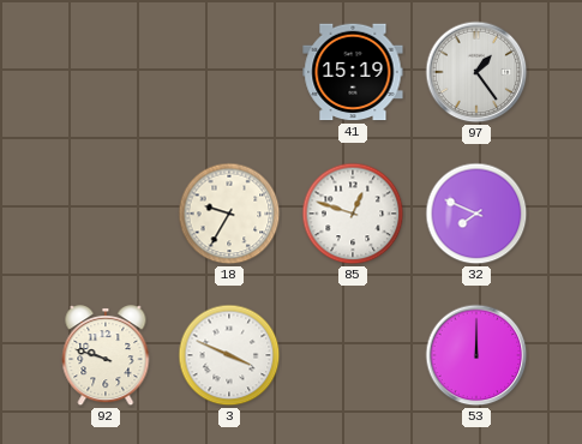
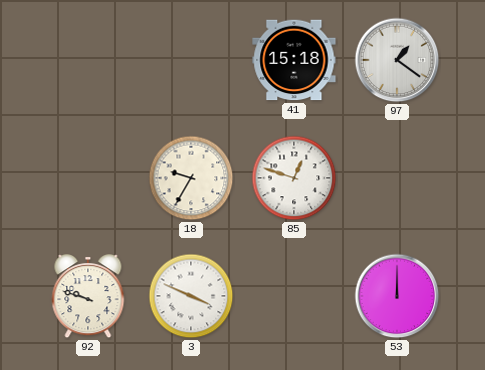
41: 15:19 -> 15:18 (294, 60)
97: 1:24 -> 1:21 (397, 60)
32: 7:49 -> none (476, 214)
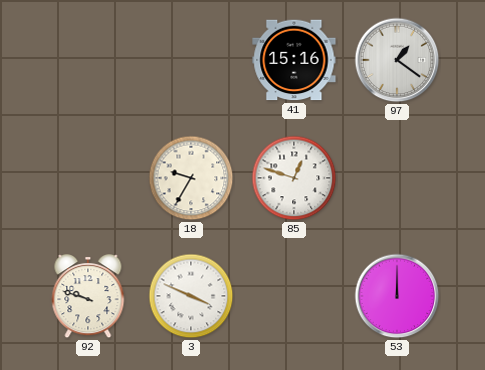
41: 15:18 -> 15:16 (294, 60)
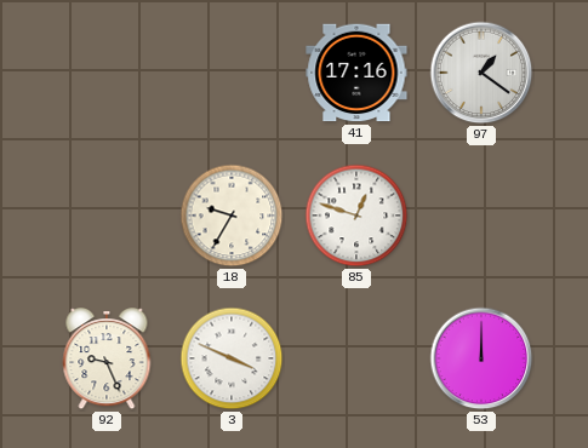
41: 15:16 -> 17:16 (356, 73)
92: 9:48 -> 9:26 (107, 360)
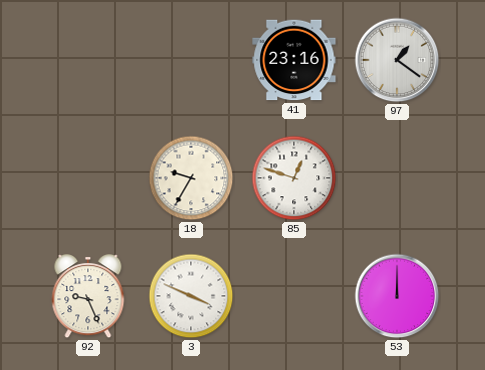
41: 17:16 -> 23:16 (294, 60)
